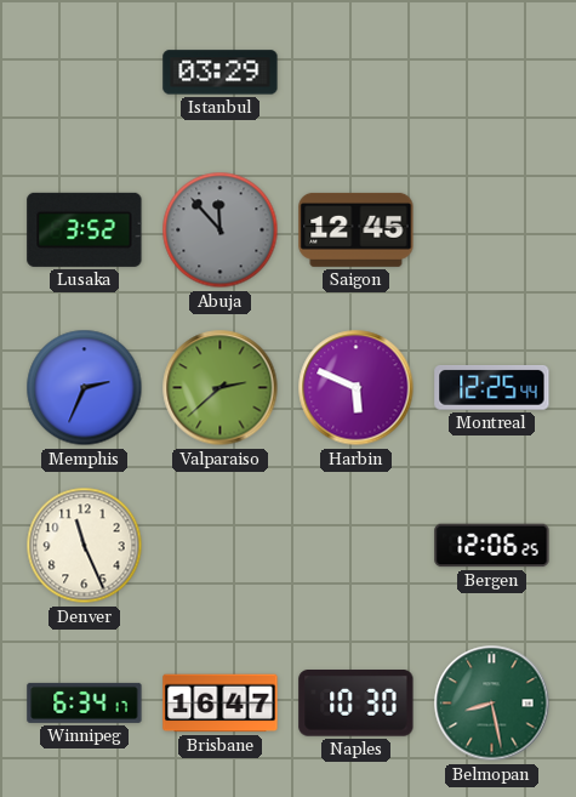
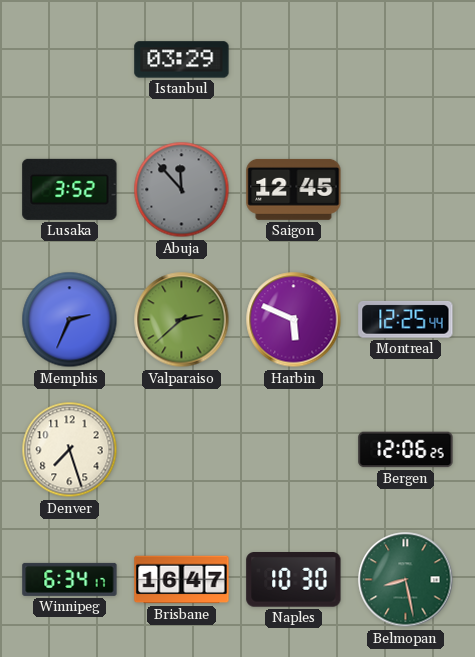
Denver: 11:26 -> 7:27 (70, 450)
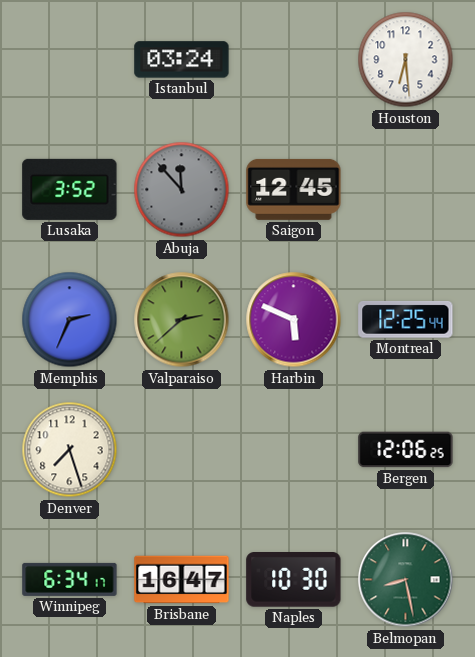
Istanbul: 03:29 -> 03:24 (182, 60)
Houston: none -> 6:29 (406, 60)
